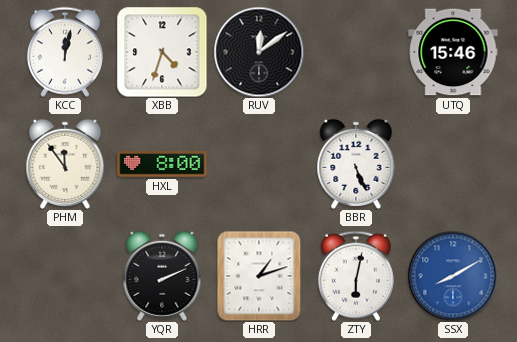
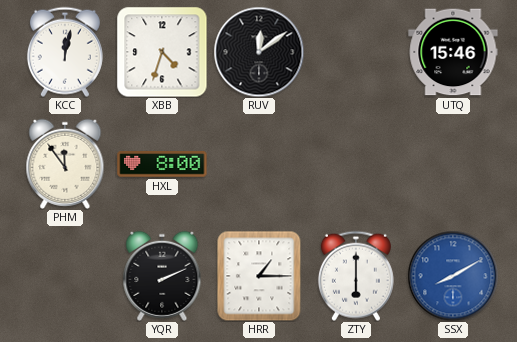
BBR: 5:26 -> none (356, 164)
HRR: 1:12 -> 1:15 (259, 276)
ZTY: 6:02 -> 6:00 (356, 276)
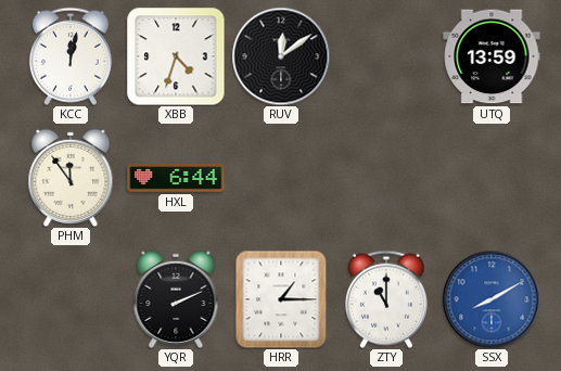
UTQ: 15:46 -> 13:59 (492, 56)
HXL: 8:00 -> 6:44 (176, 178)
ZTY: 6:00 -> 11:00 (386, 299)
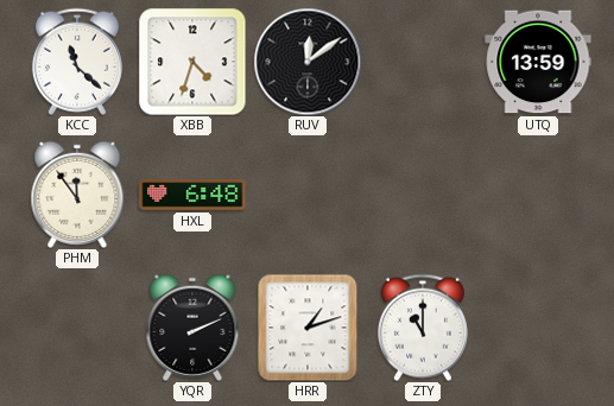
KCC: 12:02 -> 11:22 (77, 62)
HXL: 6:44 -> 6:48 (192, 195)
HRR: 1:15 -> 1:12 (308, 328)
SSX: 8:10 -> none (492, 299)
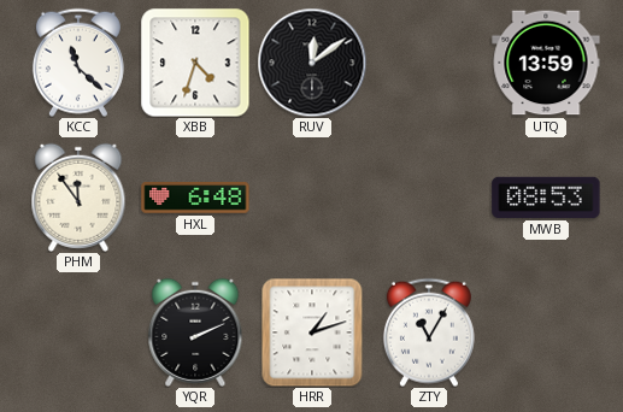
MWB: none -> 08:53 (546, 198)
ZTY: 11:00 -> 11:05 (429, 332)
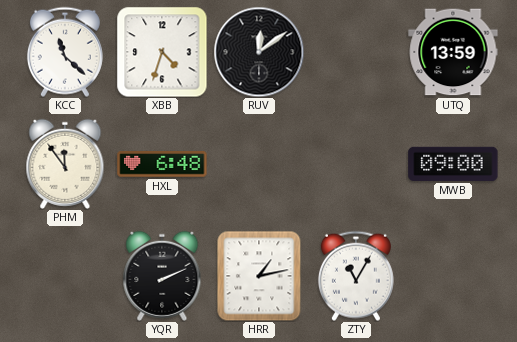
MWB: 08:53 -> 09:00 (453, 164)
HRR: 1:12 -> 1:13 (259, 276)
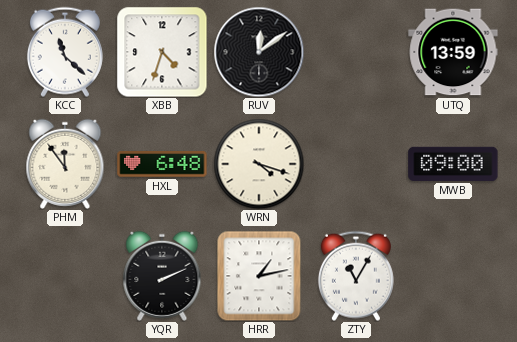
WRN: none -> 4:18 (259, 164)
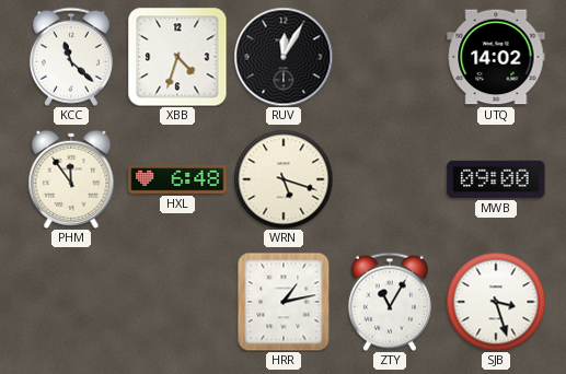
RUV: 12:09 -> 12:05 (284, 57)
UTQ: 13:59 -> 14:02 (496, 57)
WRN: 4:18 -> 5:18 (284, 179)
YQR: 2:11 -> none (162, 276)
SJB: none -> 3:27 (496, 302)
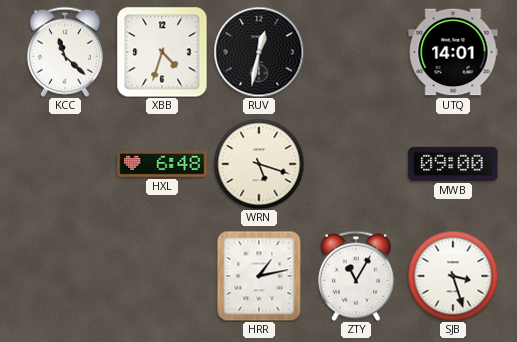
RUV: 12:05 -> 12:32 (259, 52)
UTQ: 14:02 -> 14:01 (453, 52)
PHM: 11:54 -> none (71, 179)
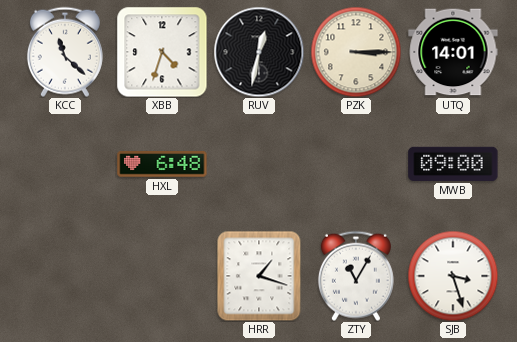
PZK: none -> 3:15 (356, 52)
WRN: 5:18 -> none (259, 164)
HRR: 1:13 -> 1:18 (259, 276)
